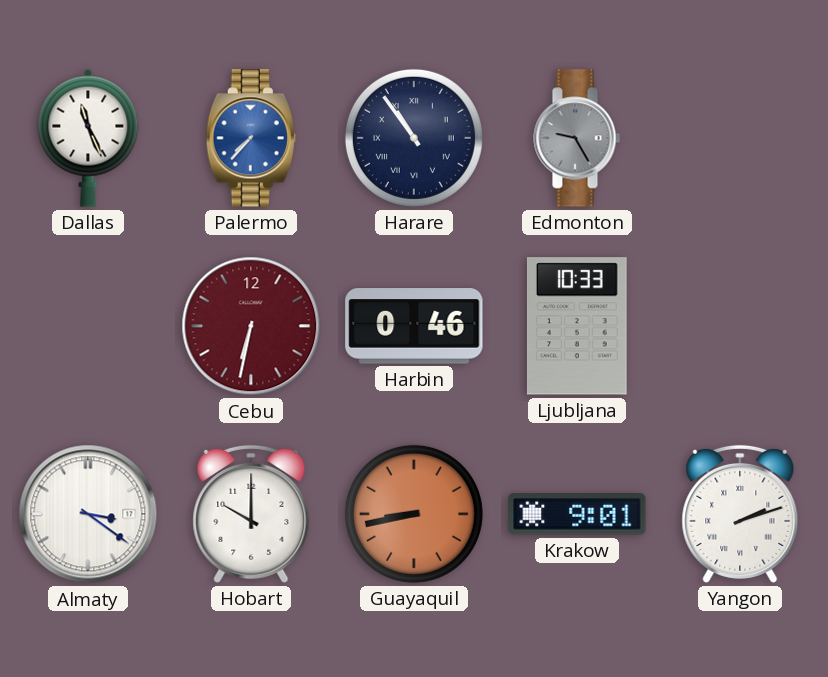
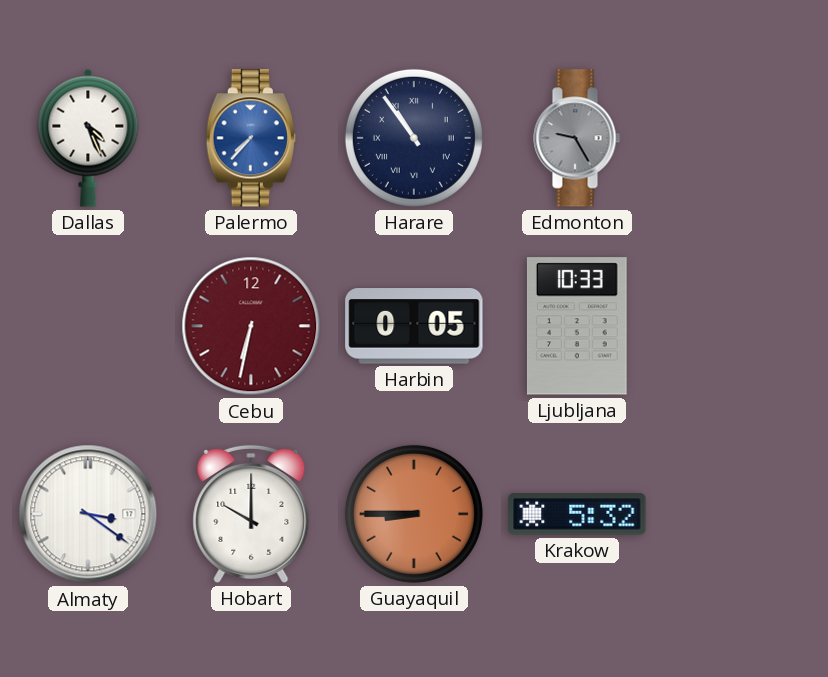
Dallas: 11:26 -> 4:26 (88, 138)
Harbin: 0:46 -> 0:05 (414, 326)
Guayaquil: 8:43 -> 8:45 (414, 514)
Krakow: 9:01 -> 5:32 (577, 514)
Yangon: 2:12 -> none (740, 514)
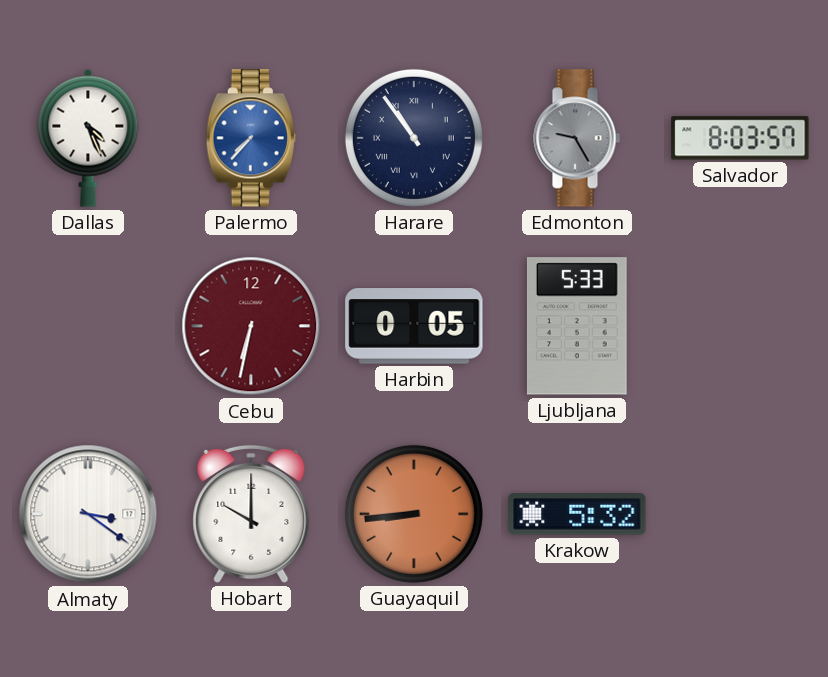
Salvador: none -> 8:03 (740, 138)
Ljubljana: 10:33 -> 5:33 (577, 326)
Guayaquil: 8:45 -> 8:44 (414, 514)
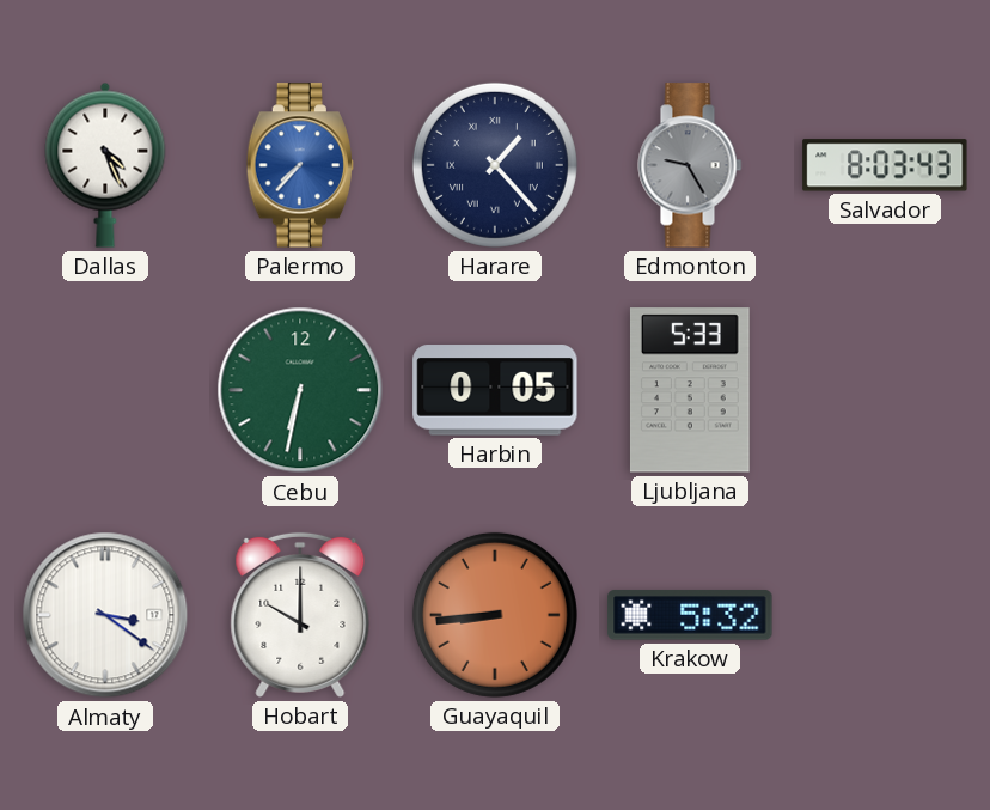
Harare: 10:54 -> 1:23 (495, 165)
Salvador: 8:03:57 -> 8:03:43 (885, 165)
Cebu dial: burgundy -> green (300, 390)
